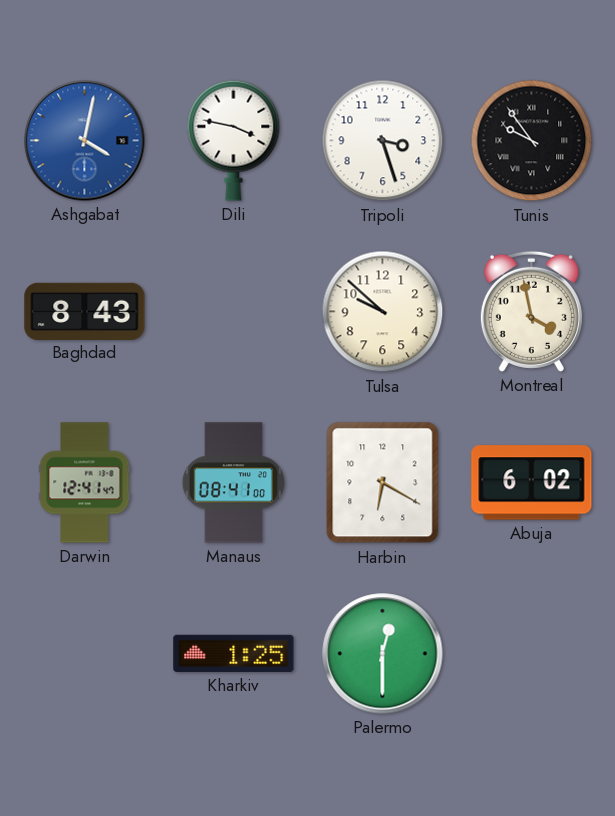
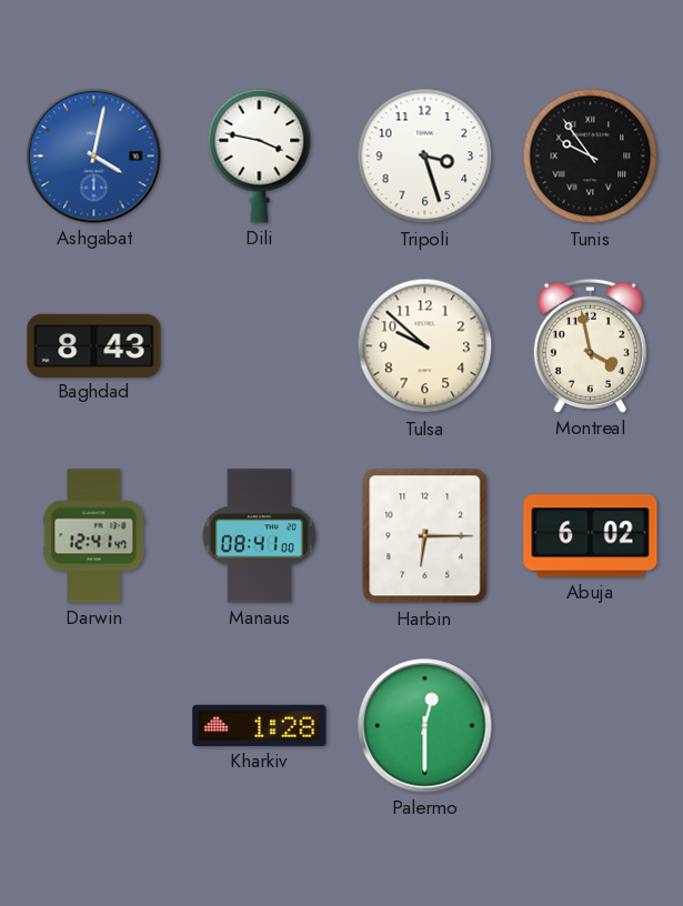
Harbin: 6:20 -> 6:15 (425, 536)
Kharkiv: 1:25 -> 1:28 (260, 725)
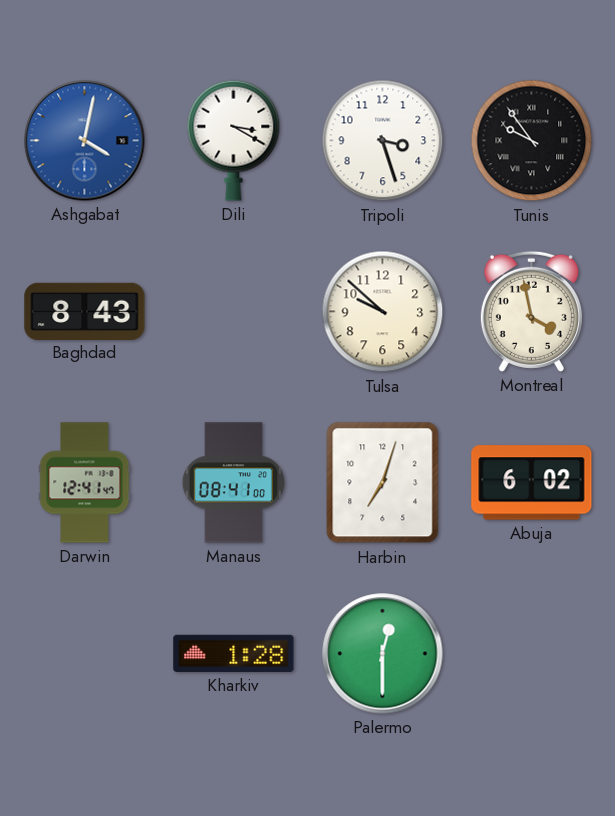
Dili: 3:47 -> 3:20 (234, 140)
Harbin: 6:15 -> 7:03 (383, 483)
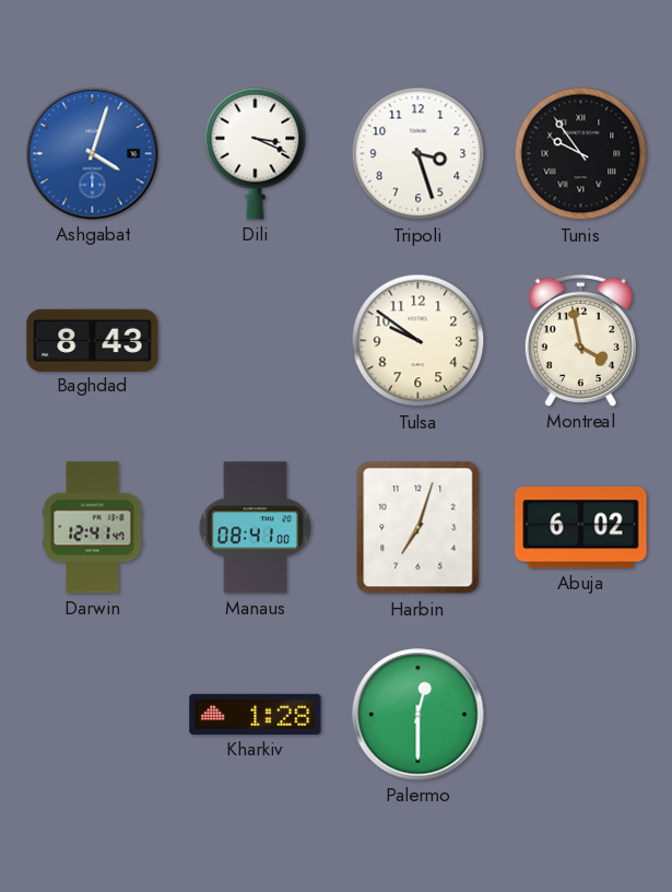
Ashgabat: 4:02 -> 4:03 (93, 154)
Dili: 3:20 -> 3:19 (256, 153)
Tulsa: 9:52 -> 9:51 (418, 341)
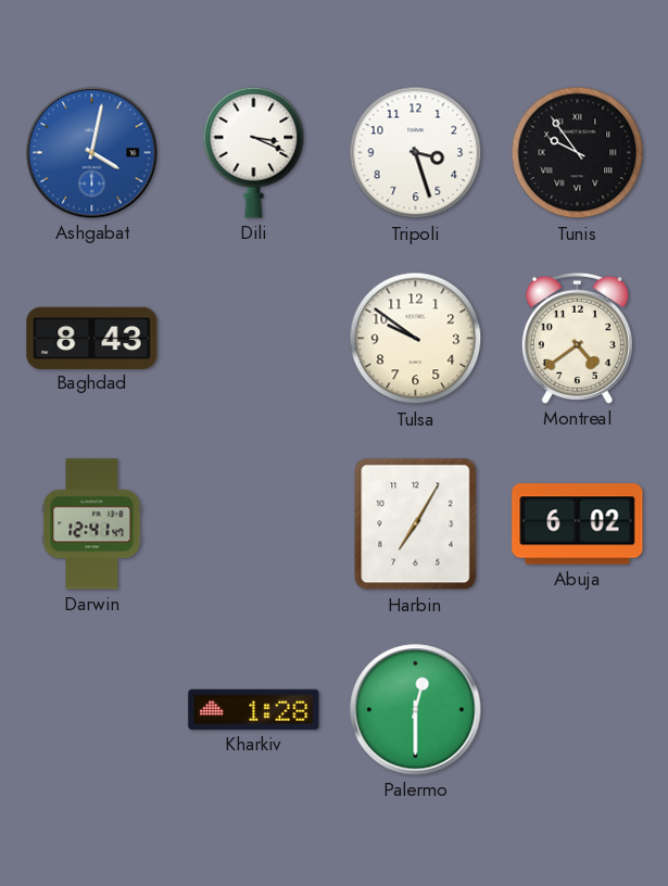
Ashgabat: 4:03 -> 4:02 (92, 153)
Montreal: 3:58 -> 4:39 (577, 338)
Manaus: 08:41 -> none (255, 528)
Harbin: 7:03 -> 7:05 (416, 524)
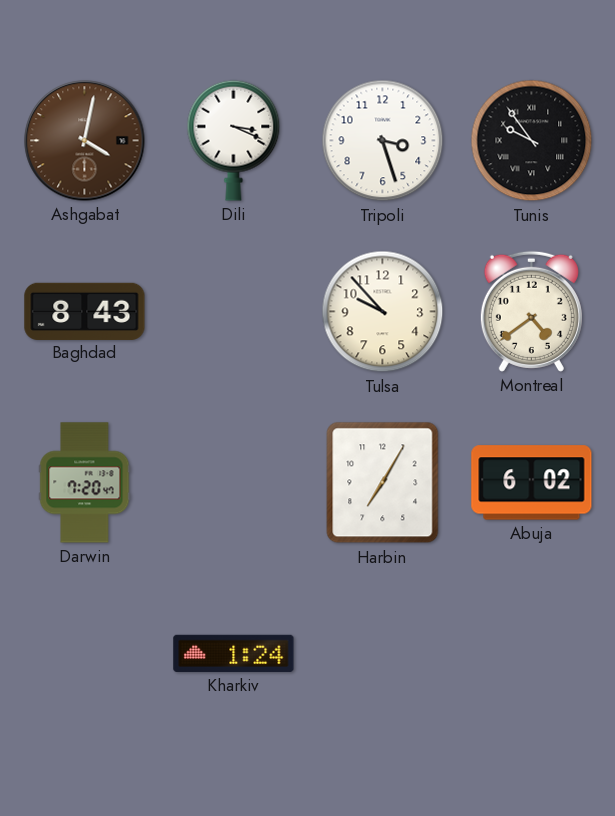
Ashgabat dial: blue -> brown (85, 141)
Tulsa: 9:51 -> 9:53 (383, 312)
Darwin: 12:41 -> 7:20 (85, 483)
Kharkiv: 1:28 -> 1:24 (234, 653)
Palermo: 12:30 -> none (416, 710)
